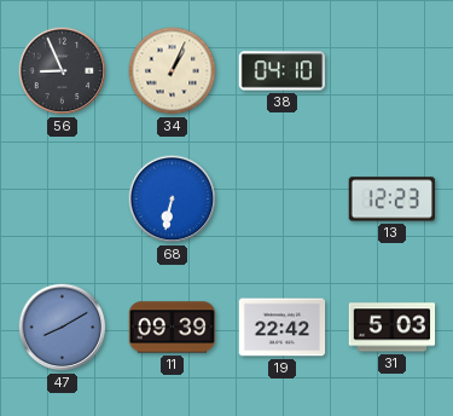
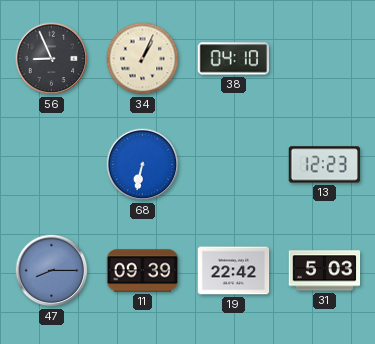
47: 8:10 -> 8:15 (52, 271)
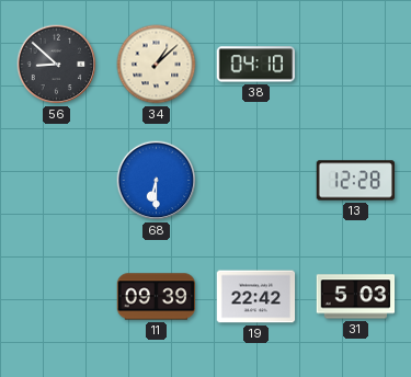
56: 8:56 -> 8:52 (57, 65)
34: 1:04 -> 1:08 (157, 65)
68: 6:32 -> 6:30 (157, 181)
13: 12:23 -> 12:28 (356, 181)
47: 8:15 -> none (52, 271)
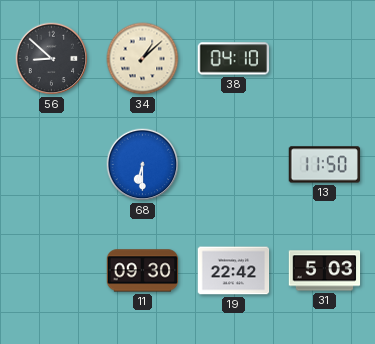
13: 12:28 -> 11:50 (325, 165)
11: 09:39 -> 09:30 (143, 271)
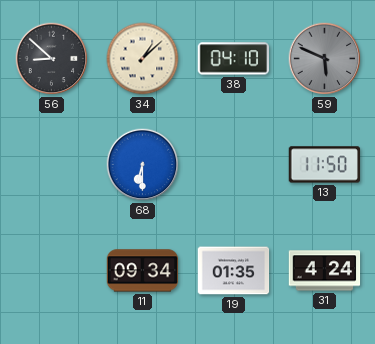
59: none -> 5:49 (325, 59)
11: 09:30 -> 09:34 (143, 271)
19: 22:42 -> 01:35 (234, 271)
31: 5:03 -> 4:24 (325, 271)
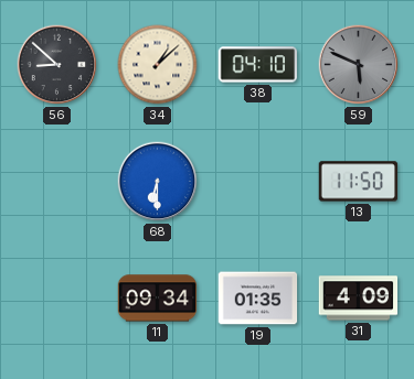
31: 4:24 -> 4:09 (359, 299)
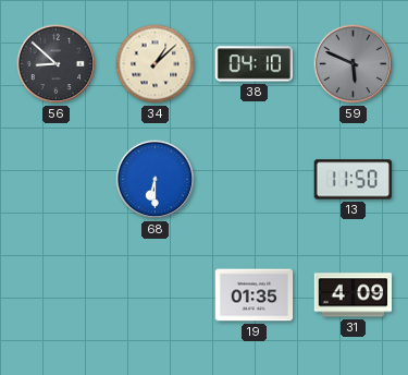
11: 09:34 -> none (158, 299)
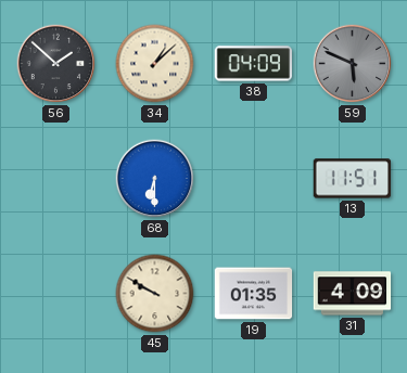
56: 8:52 -> 1:52 (56, 64)
38: 04:10 -> 04:09 (253, 64)
13: 11:50 -> 11:51 (353, 179)
45: none -> 9:50 (155, 294)
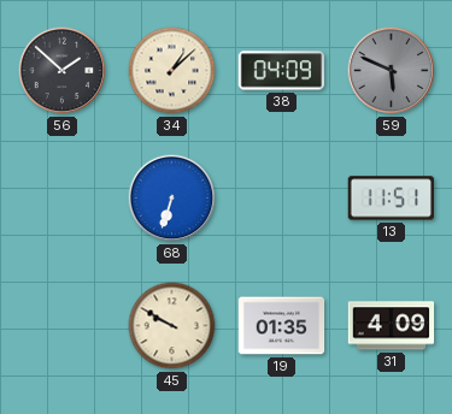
68: 6:30 -> 6:33 (172, 199)
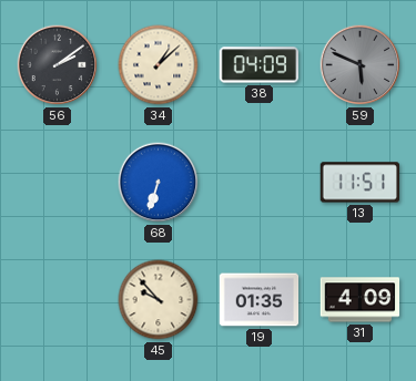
56: 1:52 -> 2:09 (58, 65)
45: 9:50 -> 9:53 (159, 300)
